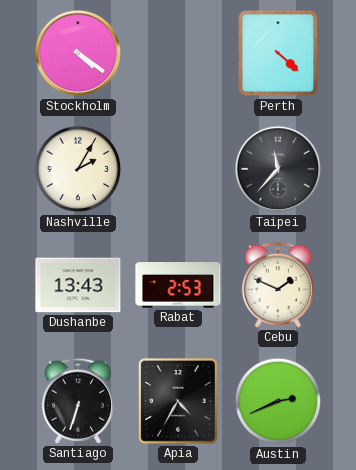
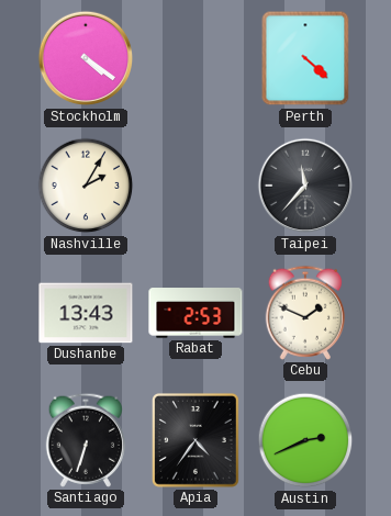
Apia: 4:35 -> 4:36 (195, 440)
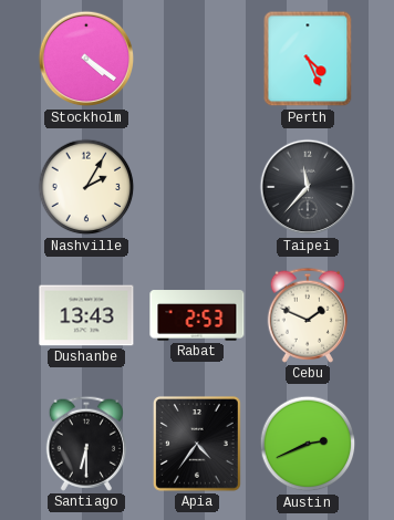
Perth: 4:22 -> 4:26 (308, 59)
Santiago: 6:33 -> 6:30 (85, 444)
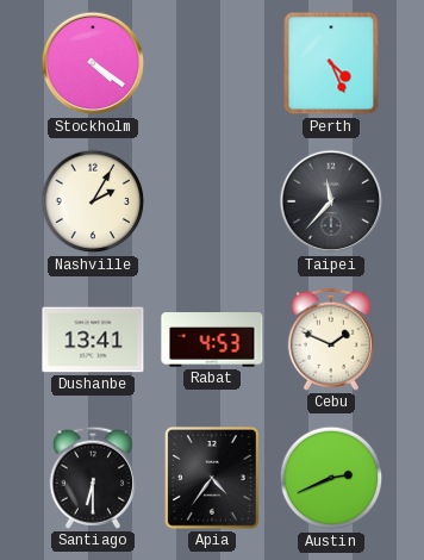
Dushanbe: 13:43 -> 13:41 (93, 340)
Rabat: 2:53 -> 4:53 (212, 340)
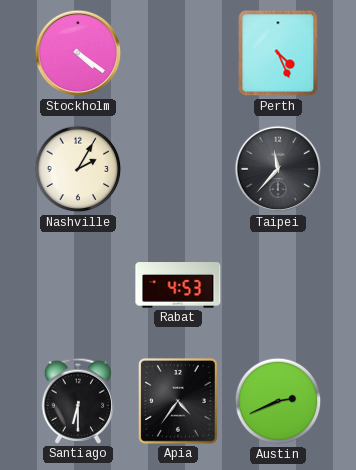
Dushanbe: 13:41 -> none (93, 340)
Cebu: 1:49 -> none (330, 340)
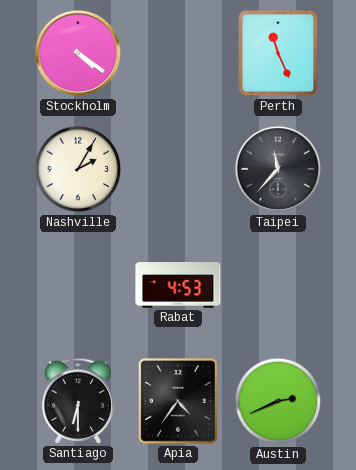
Perth: 4:26 -> 11:26 (278, 53)
